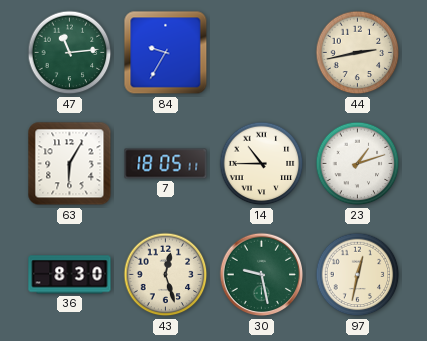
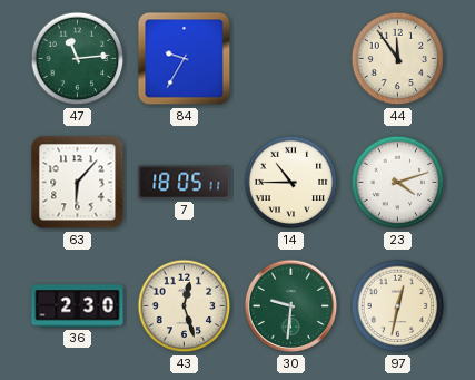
44: 2:43 -> 11:54 (398, 59)
63: 6:05 -> 6:07 (78, 183)
23: 1:12 -> 4:12 (398, 183)
36: 8:30 -> 2:30 (78, 306)
30: 9:28 -> 9:31 (291, 306)
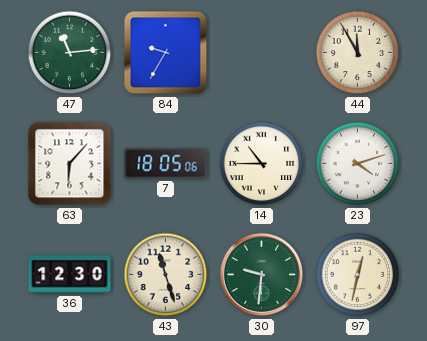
44: 11:54 -> 11:55 (358, 53)
7: 18:05:11 -> 18:05:06 (166, 164)
36: 2:30 -> 12:30 (70, 275)
43: 12:27 -> 11:27 (166, 275)
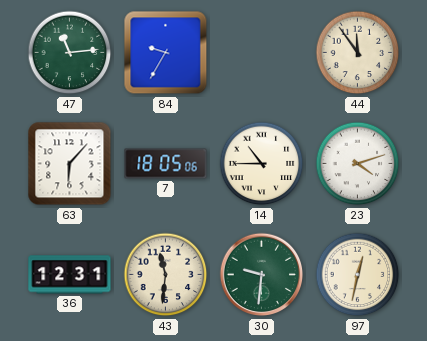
44: 11:55 -> 11:54 (358, 53)
36: 12:30 -> 12:31 (70, 275)
43: 11:27 -> 11:31 (166, 275)
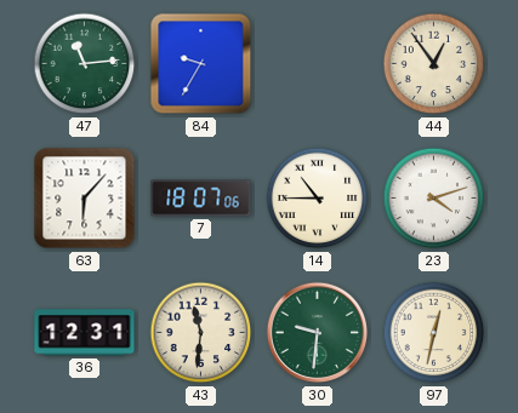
44: 11:54 -> 12:54 (434, 64)
7: 18:05 -> 18:07 (201, 199)
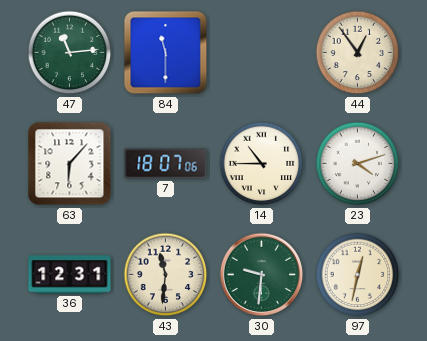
84: 9:35 -> 11:30 (166, 53)
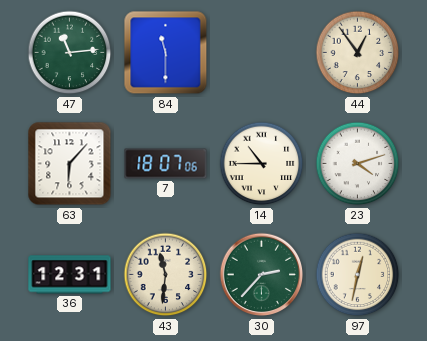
30: 9:31 -> 2:37 (262, 275)
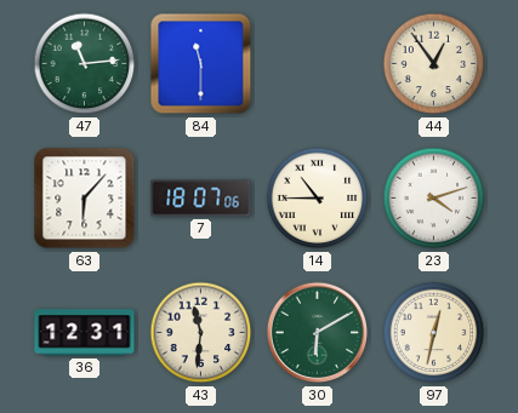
30: 2:37 -> 6:10 (318, 333)
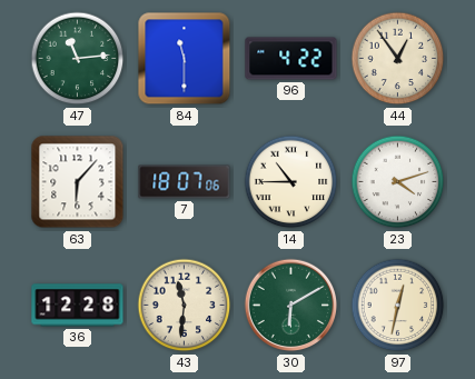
96: none -> 4:22 (291, 59)
36: 12:31 -> 12:28 (78, 306)
